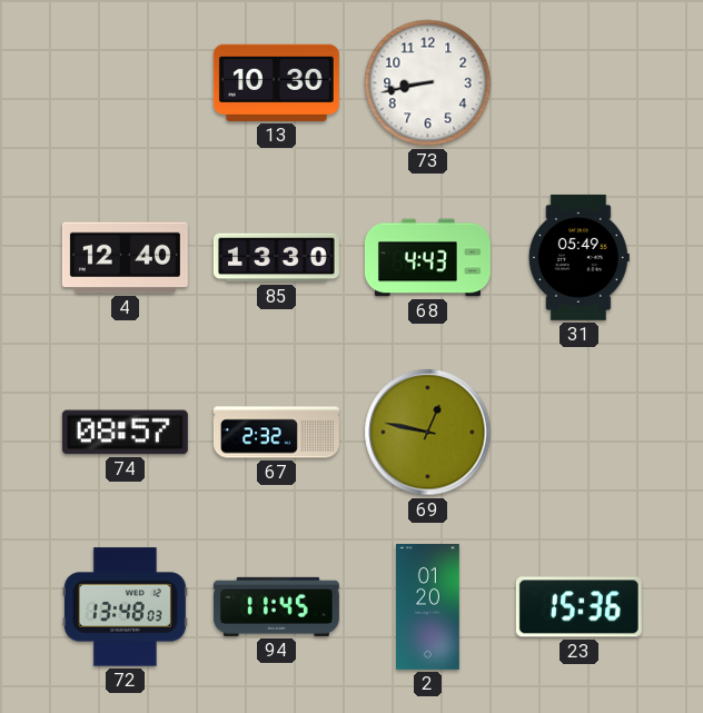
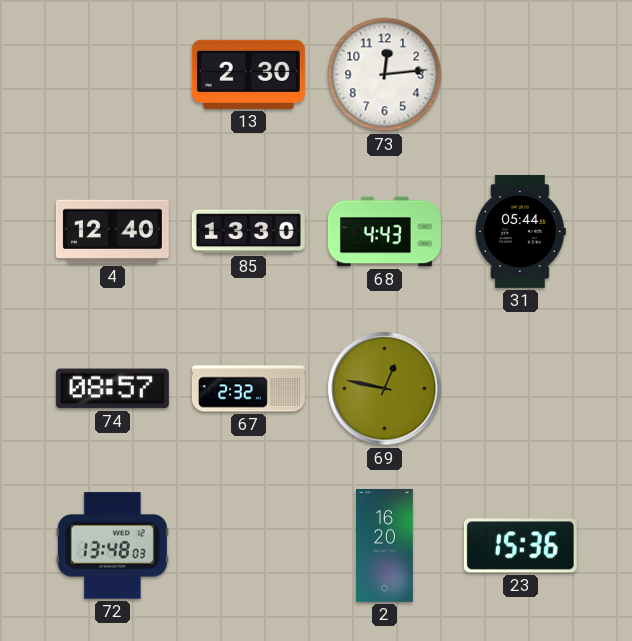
13: 10:30 -> 2:30 (248, 74)
73: 8:43 -> 12:14 (385, 75)
31: 05:49 -> 05:44 (520, 231)
94: 11:45 -> none (276, 606)
2: 01:20 -> 16:20 (385, 545)
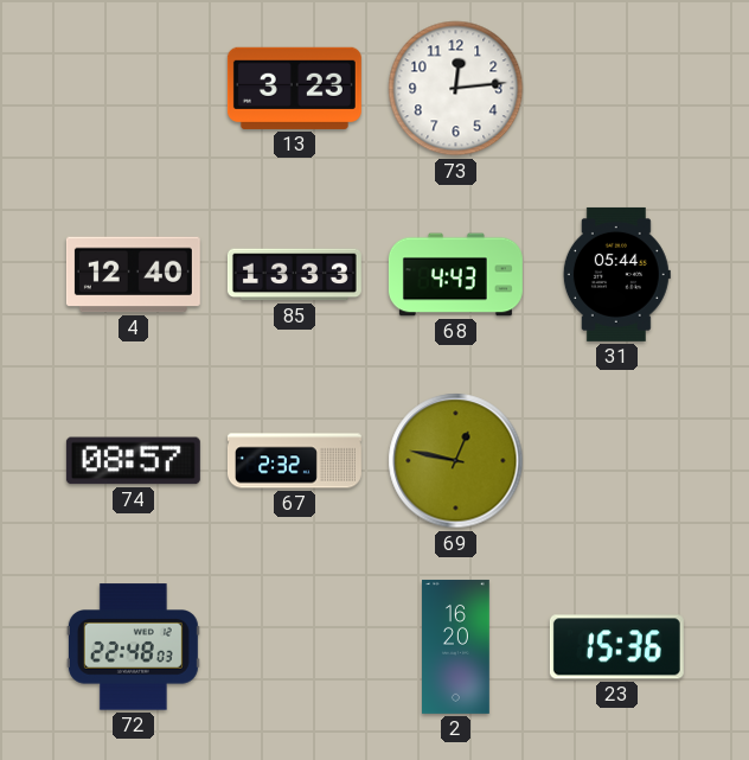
13: 2:30 -> 3:23 (294, 88)
85: 13:30 -> 13:33 (294, 275)
72: 13:48 -> 22:48 (133, 647)
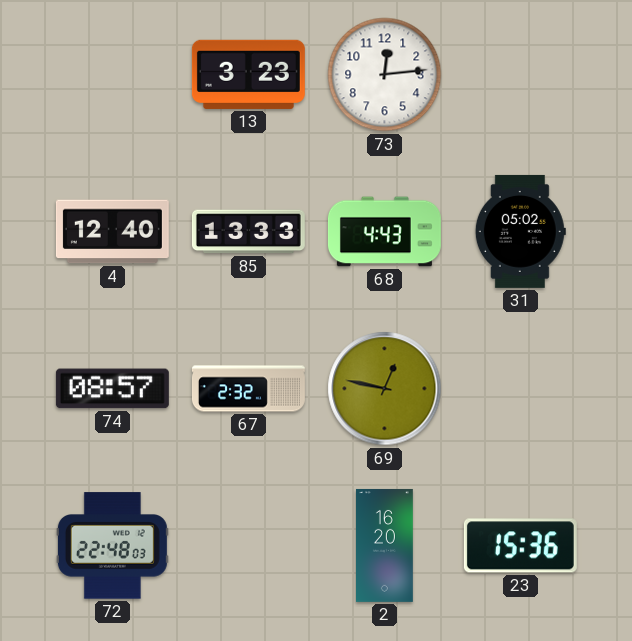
31: 05:44 -> 05:02 (520, 231)
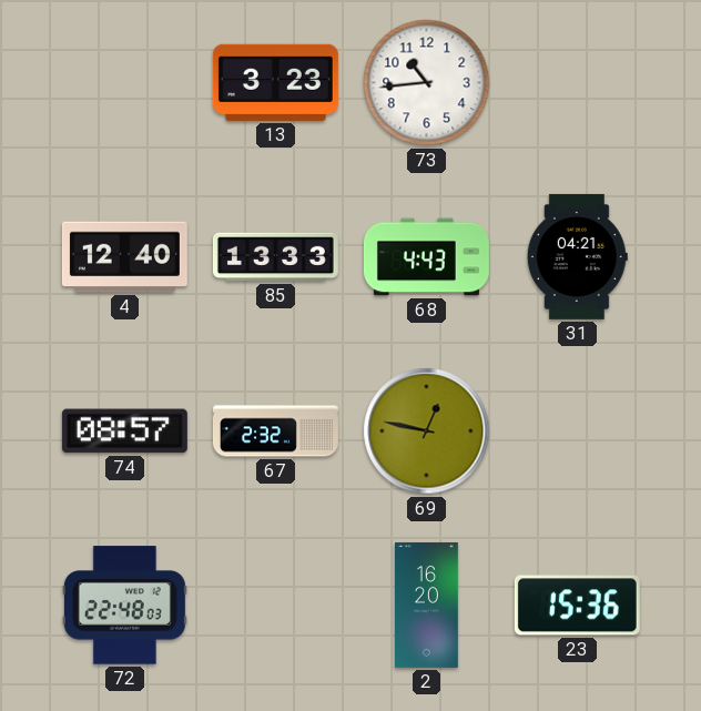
73: 12:14 -> 10:44 (427, 83)
31: 05:02 -> 04:21 (577, 256)
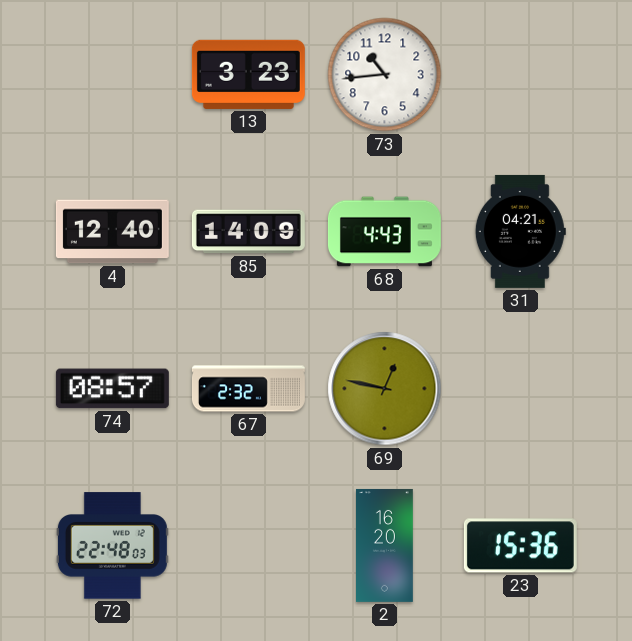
85: 13:33 -> 14:09 (248, 232)
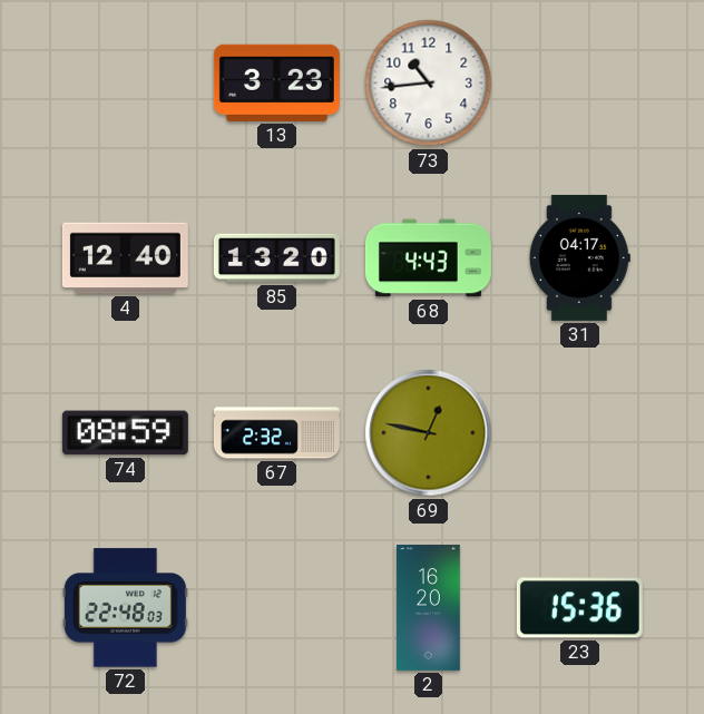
85: 14:09 -> 13:20 (276, 258)
31: 04:21 -> 04:17 (579, 257)
74: 08:57 -> 08:59 (125, 433)
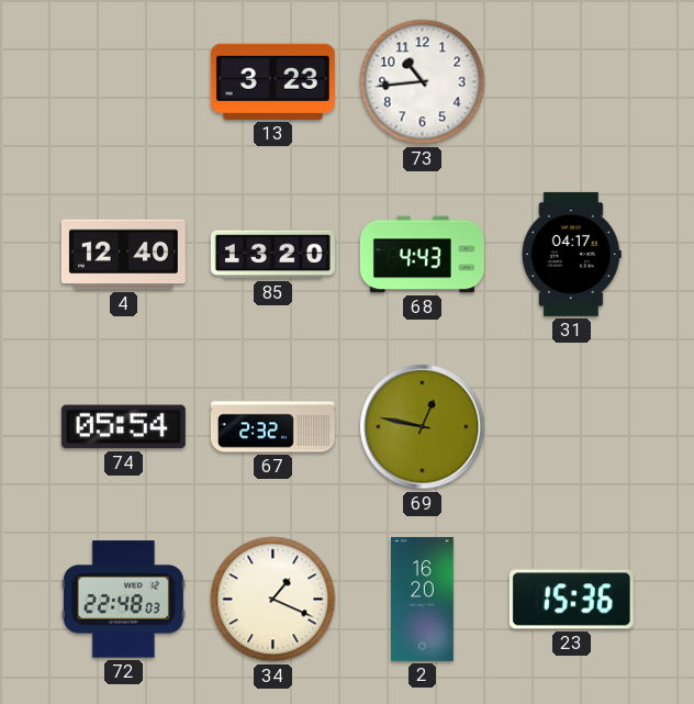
74: 08:59 -> 05:54 (123, 427)
34: none -> 1:19 (273, 600)
